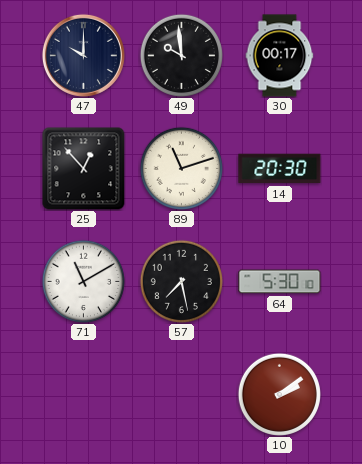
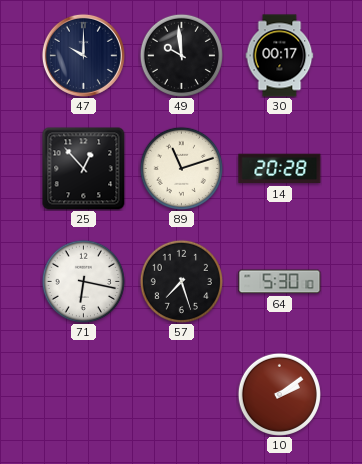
14: 20:30 -> 20:28 (280, 169)
71: 11:10 -> 6:17 (83, 281)
57: 7:28 -> 7:27 (181, 281)
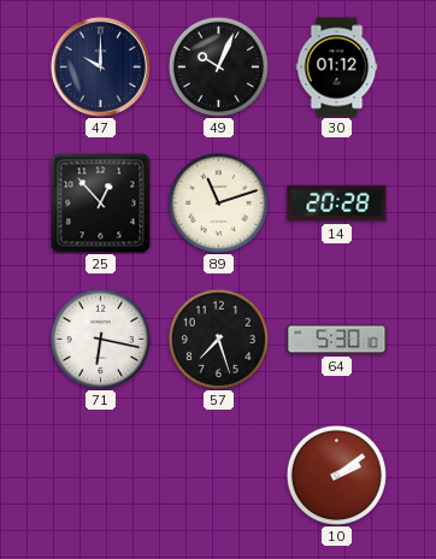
49: 9:59 -> 10:04 (218, 66)
30: 00:17 -> 01:12 (337, 67)
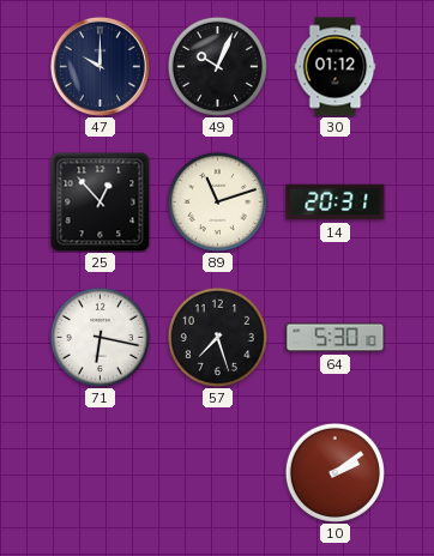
14: 20:28 -> 20:31 (336, 203)
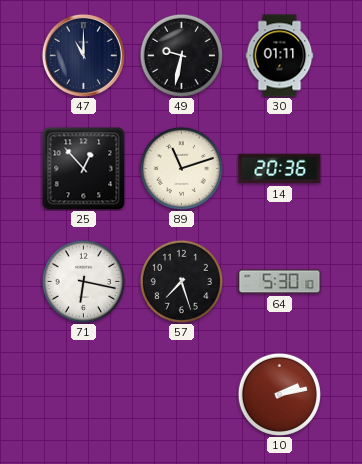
47: 10:00 -> 11:00 (83, 55)
49: 10:04 -> 9:32 (181, 55)
30: 01:12 -> 01:11 (280, 56)
14: 20:31 -> 20:36 (280, 169)
10: 2:09 -> 2:13 (279, 394)
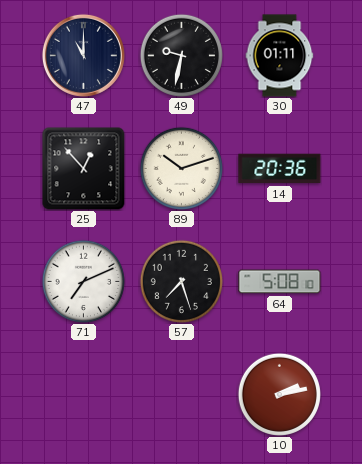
89: 11:12 -> 10:12 (181, 168)
71: 6:17 -> 7:11 (83, 281)
64: 5:30 -> 5:08 (280, 282)
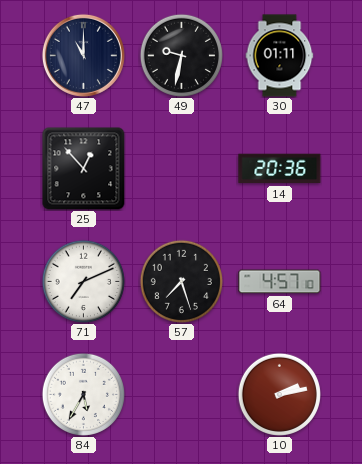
89: 10:12 -> none (181, 168)
64: 5:08 -> 4:57 (280, 282)
84: none -> 5:35 (83, 394)
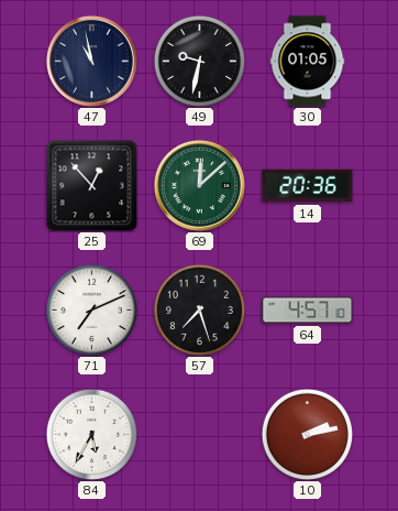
47: 11:00 -> 10:58 (91, 61)
30: 01:11 -> 01:05 (308, 62)
69: none -> 12:08 (199, 185)
